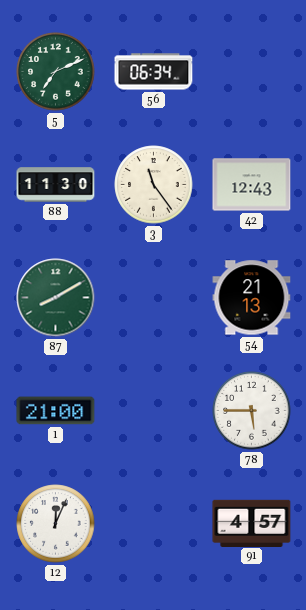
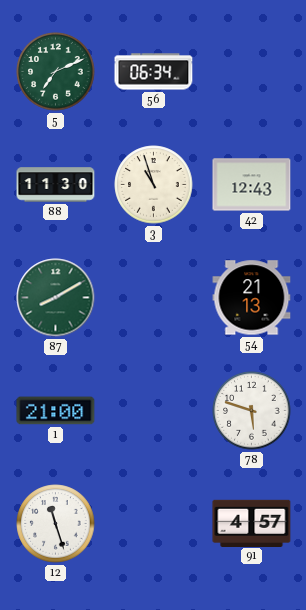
3: 11:24 -> 10:57 (154, 185)
78: 5:45 -> 5:48 (252, 411)
12: 12:04 -> 11:27 (56, 524)
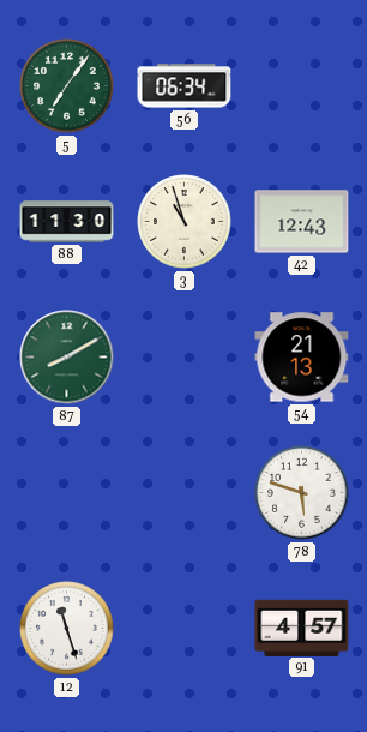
5: 7:11 -> 7:06 (67, 86)
1: 21:00 -> none (56, 411)
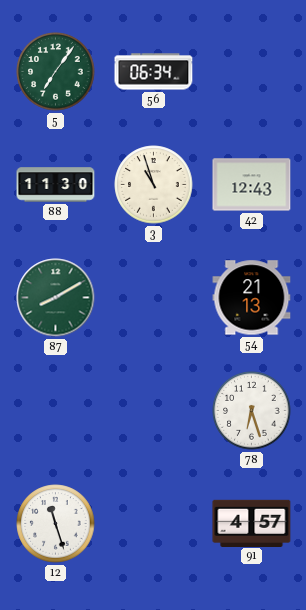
78: 5:48 -> 6:27 (252, 411)
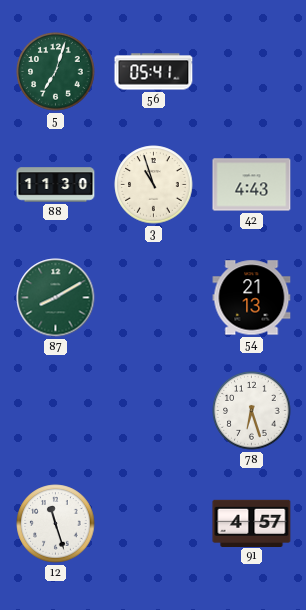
5: 7:06 -> 7:03 (56, 72)
56: 06:34 -> 05:41 (154, 72)
42: 12:43 -> 4:43 (252, 185)
